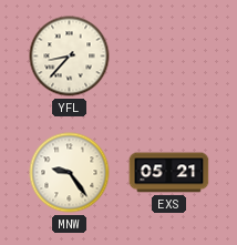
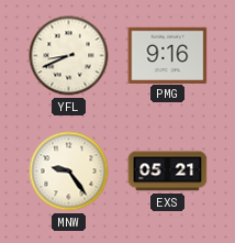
YFL: 8:37 -> 8:41 (69, 56)
PMG: none -> 9:16 (168, 55)
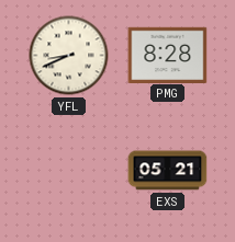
PMG: 9:16 -> 8:28 (168, 55)
MNW: 9:24 -> none (69, 172)
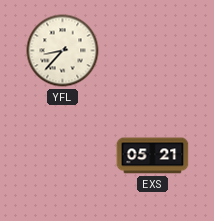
YFL: 8:41 -> 8:37 (63, 51)
PMG: 8:28 -> none (168, 55)
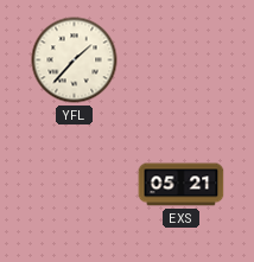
YFL: 8:37 -> 1:37 (75, 60)
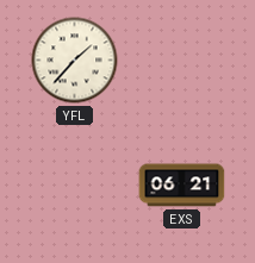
EXS: 05:21 -> 06:21 (182, 186)
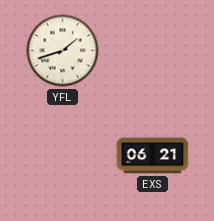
YFL: 1:37 -> 1:42 (63, 51)
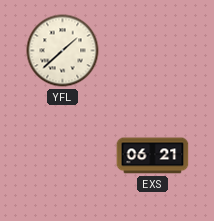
YFL: 1:42 -> 1:38 (63, 51)
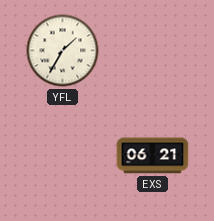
YFL: 1:38 -> 1:35 (63, 51)
